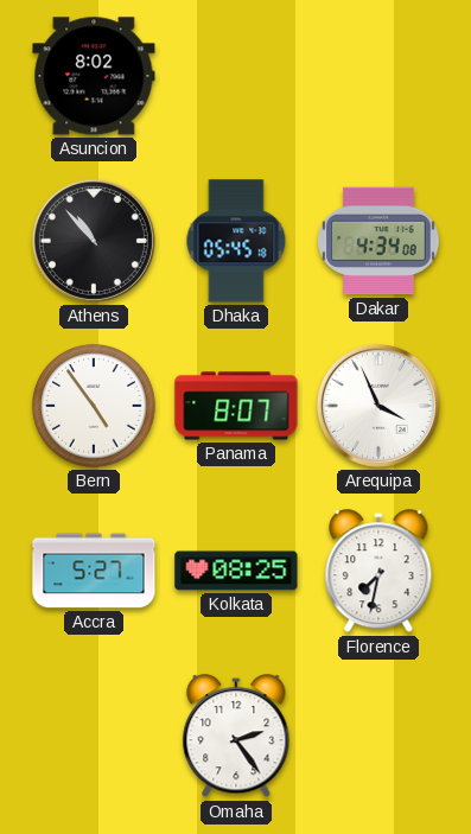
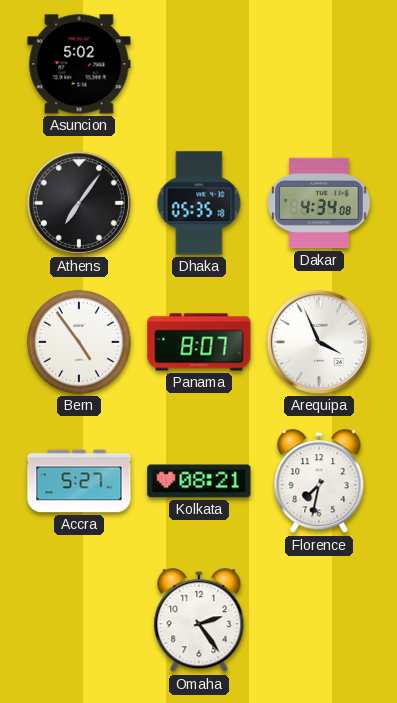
Asuncion: 8:02 -> 5:02 (79, 64)
Athens: 10:53 -> 7:06 (79, 203)
Dhaka: 05:45 -> 05:35 (199, 203)
Kolkata: 08:25 -> 08:21 (199, 481)
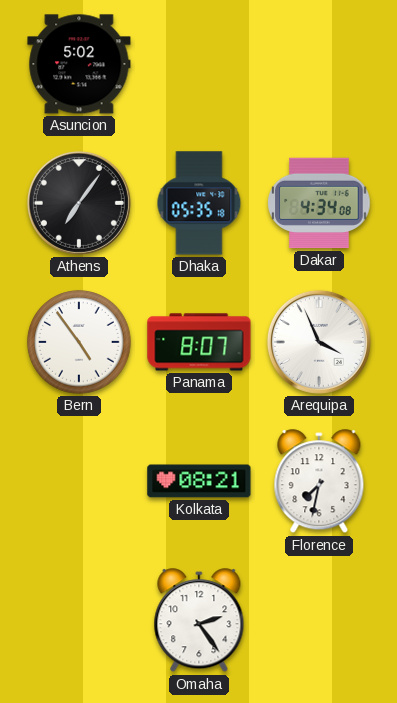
Accra: 5:27 -> none (79, 481)
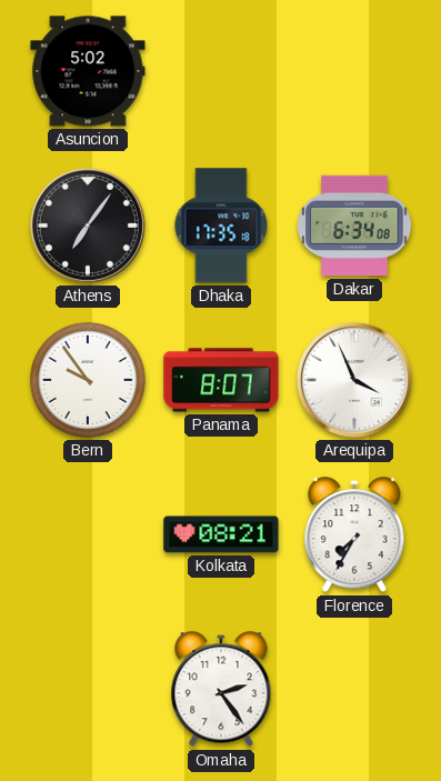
Dhaka: 05:35 -> 17:35 (221, 226)
Dakar: 4:34 -> 6:34 (354, 226)
Bern: 4:54 -> 9:54 (88, 380)
Florence: 7:32 -> 7:35 (354, 535)
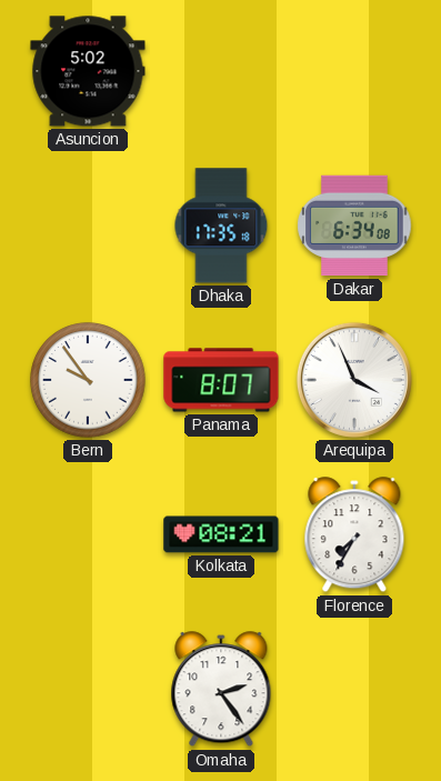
Athens: 7:06 -> none (88, 226)
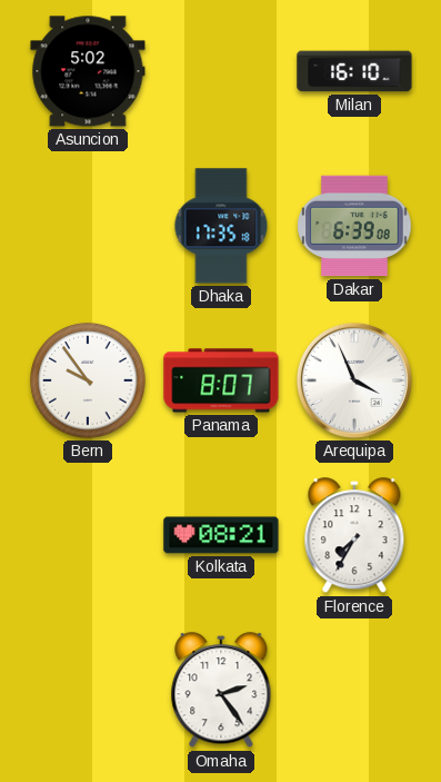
Milan: none -> 16:10 (354, 71)
Dakar: 6:34 -> 6:39 (354, 226)
